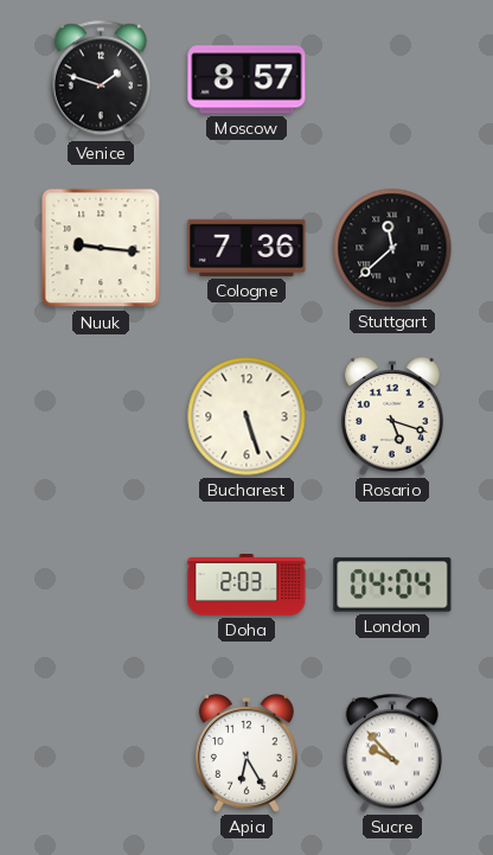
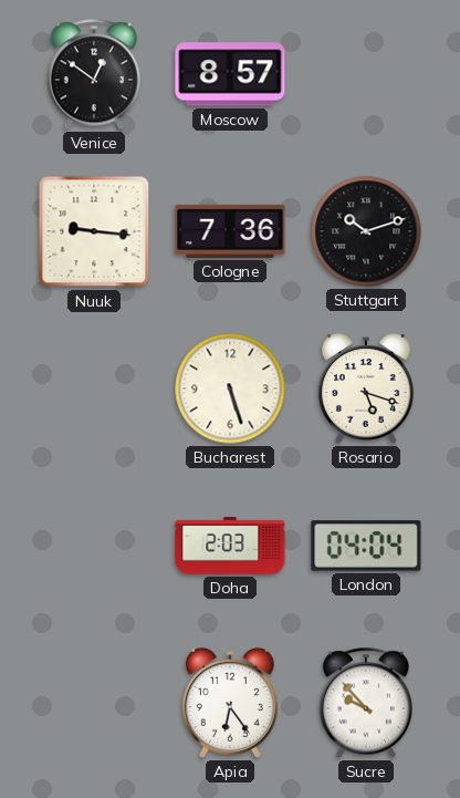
Venice: 1:48 -> 12:51 (94, 74)
Stuttgart: 11:38 -> 10:12 (366, 231)
Apia: 6:25 -> 6:24 (230, 703)
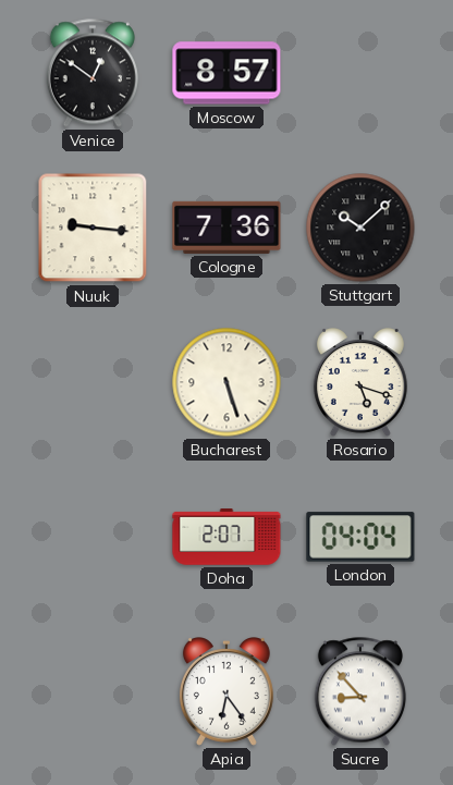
Stuttgart: 10:12 -> 10:08 (360, 228)
Doha: 2:03 -> 2:07 (226, 537)
Sucre: 9:53 -> 8:53 (360, 691)
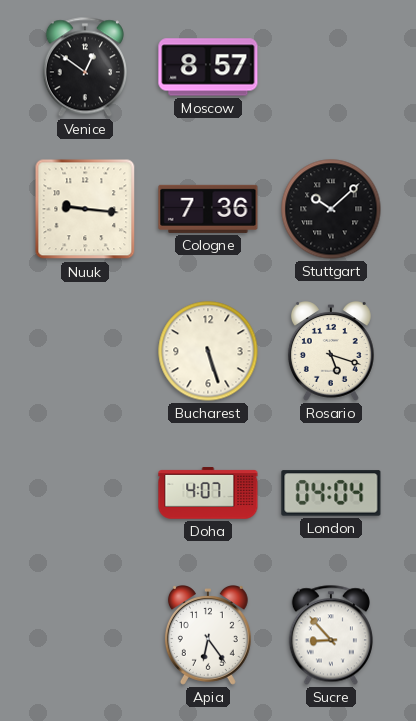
Doha: 2:07 -> 4:07 (208, 493)
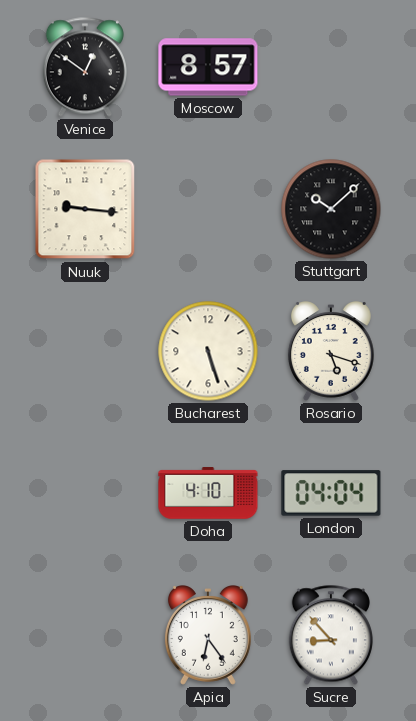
Cologne: 7:36 -> none (208, 209)
Doha: 4:07 -> 4:10 (208, 493)
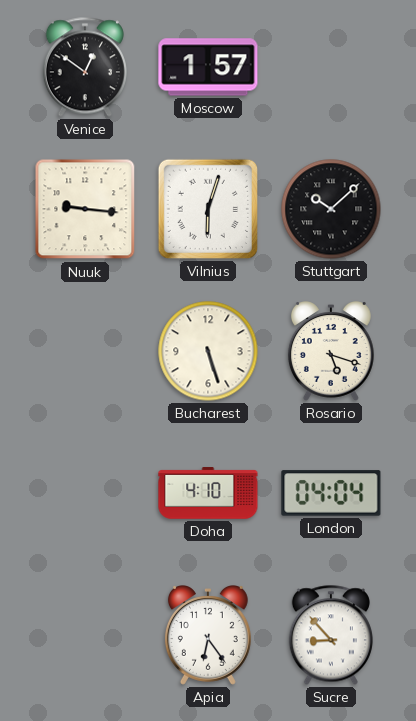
Moscow: 8:57 -> 1:57 (208, 67)
Vilnius: none -> 6:03 (208, 209)
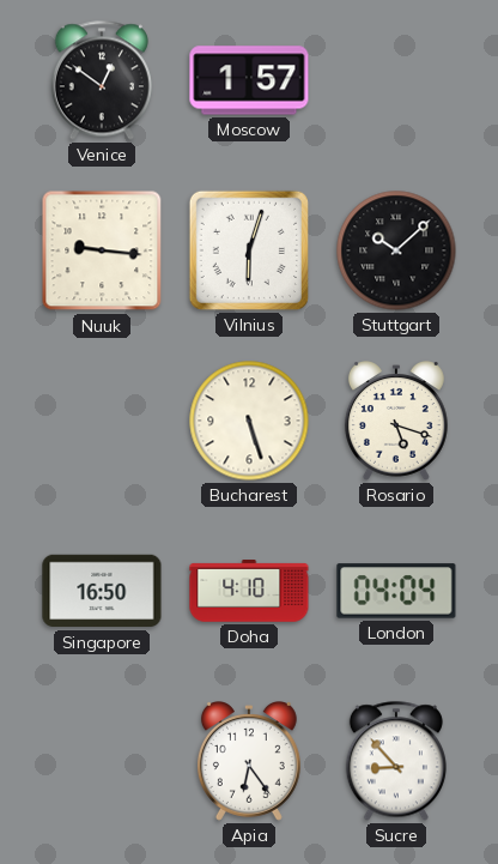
Singapore: none -> 16:50 (102, 591)
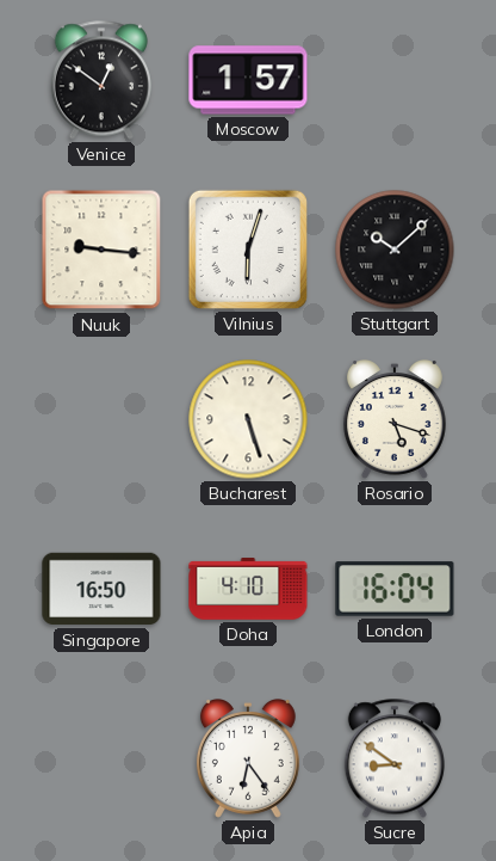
London: 04:04 -> 16:04 (395, 589)
Sucre: 8:53 -> 8:51 (395, 758)
